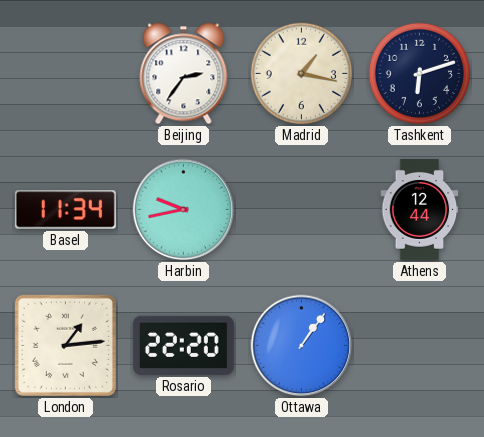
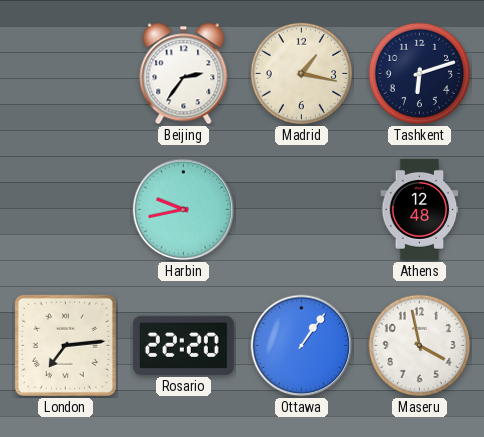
Basel: 11:34 -> none (65, 210)
Athens: 12:44 -> 12:48 (420, 209)
London: 1:14 -> 7:14 (65, 345)
Maseru: none -> 3:58 (419, 345)
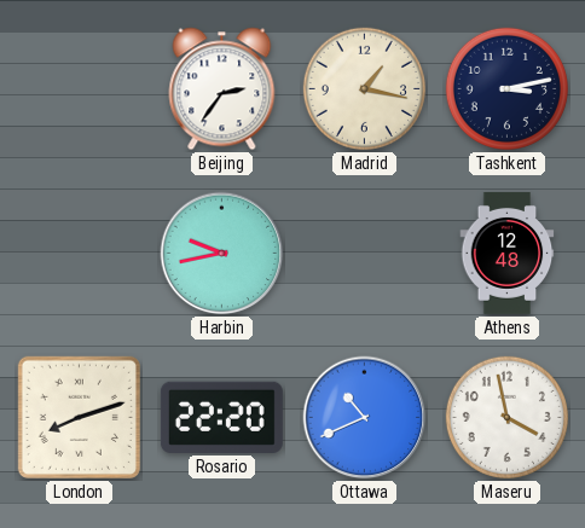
Tashkent: 6:12 -> 3:13 (506, 88)
London: 7:14 -> 8:12 (79, 417)
Ottawa: 1:06 -> 10:41 (365, 418)
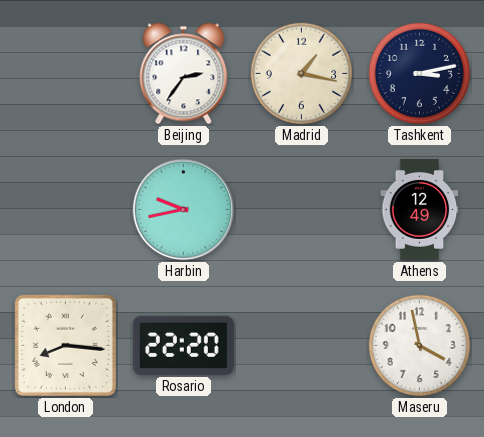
Athens: 12:48 -> 12:49 (420, 209)
London: 8:12 -> 8:16 (65, 345)
Ottawa: 10:41 -> none (365, 418)
